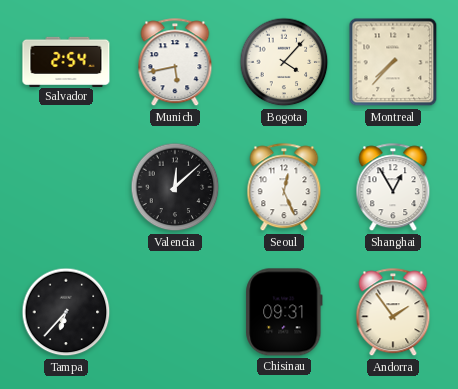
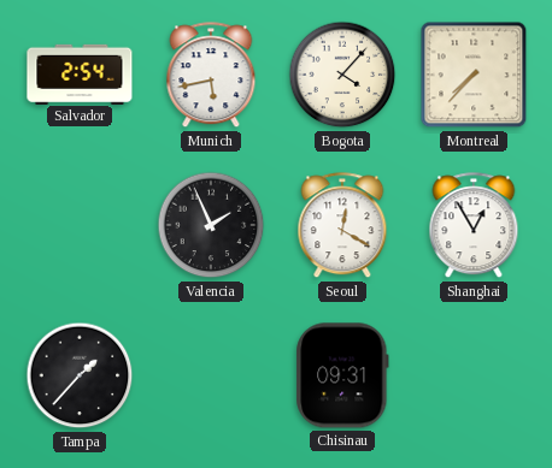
Valencia: 12:08 -> 1:56 (211, 225)
Seoul: 12:26 -> 12:20 (342, 226)
Tampa: 6:37 -> 1:37 (80, 375)
Andorra: 1:54 -> none (393, 313)
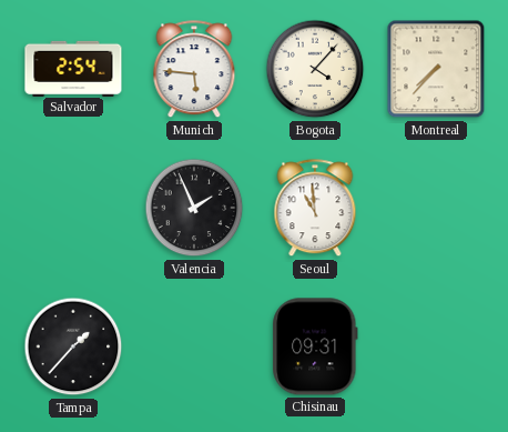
Munich: 5:43 -> 5:46 (194, 70)
Seoul: 12:20 -> 10:59 (315, 209)
Shanghai: 12:55 -> none (474, 226)
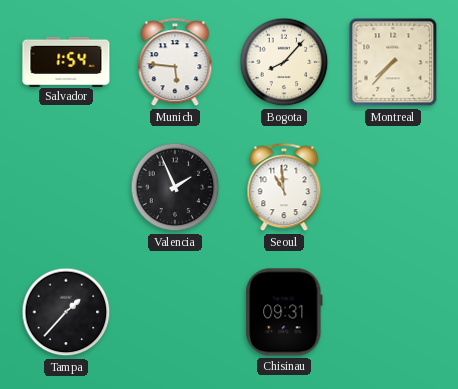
Salvador: 2:54 -> 1:54 (66, 61)
Bogota: 4:07 -> 8:07 (284, 62)
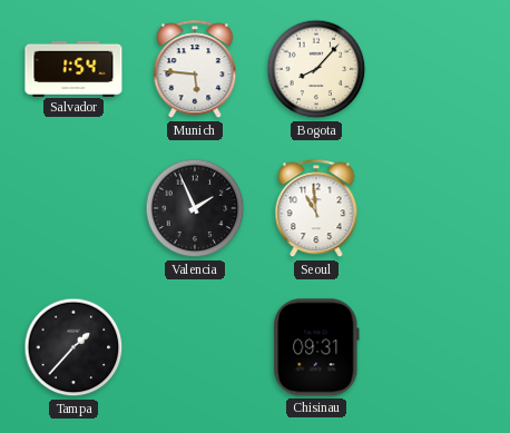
Montreal: 7:37 -> none (393, 62)
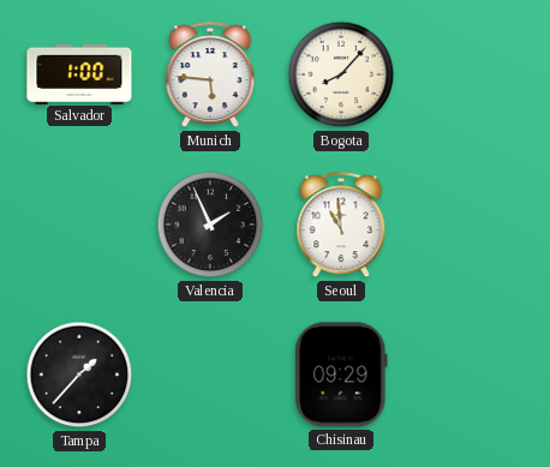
Salvador: 1:54 -> 1:00 (79, 73)
Chisinau: 09:31 -> 09:29 (341, 375)
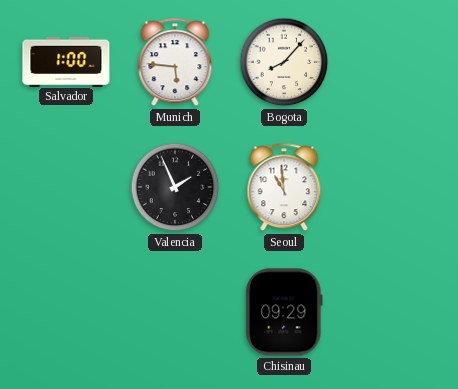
Tampa: 1:37 -> none (79, 375)
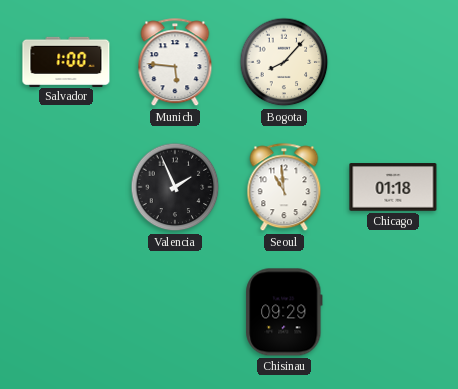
Chicago: none -> 01:18 (393, 187)
